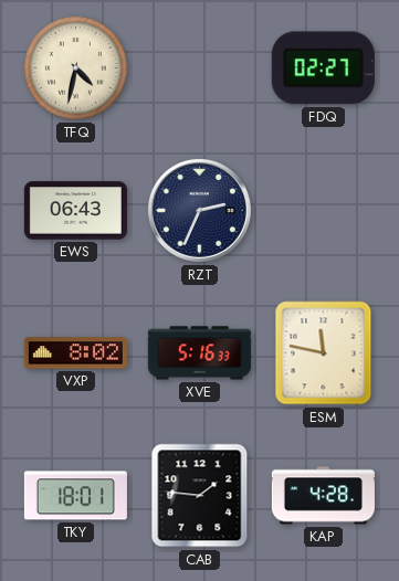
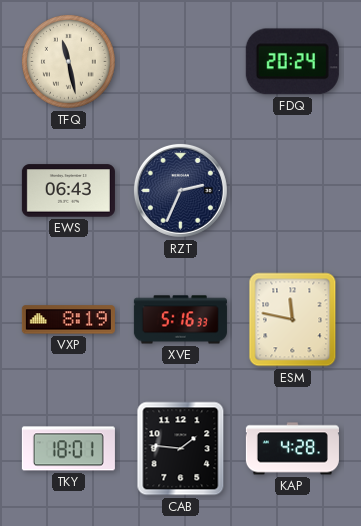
TFQ: 4:32 -> 11:28 (68, 61)
FDQ: 02:27 -> 20:24 (292, 62)
VXP: 8:02 -> 8:19 (68, 320)
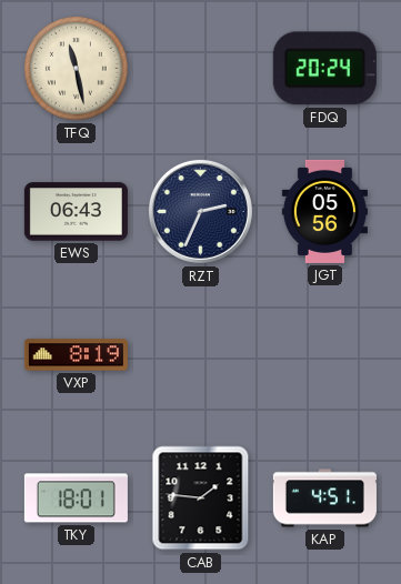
JGT: none -> 05:56 (324, 211)
XVE: 5:16 -> none (180, 320)
ESM: 11:47 -> none (293, 320)
KAP: 4:28 -> 4:51 (324, 499)
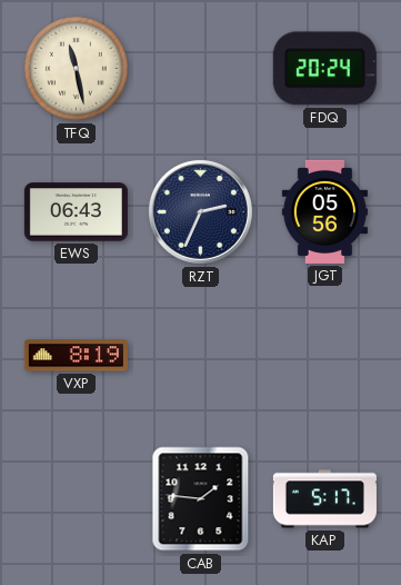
TKY: 18:01 -> none (76, 499)
KAP: 4:51 -> 5:17 (324, 499)
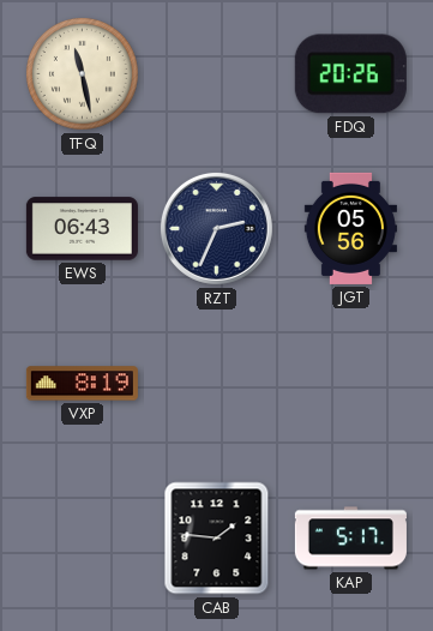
FDQ: 20:24 -> 20:26 (350, 74)
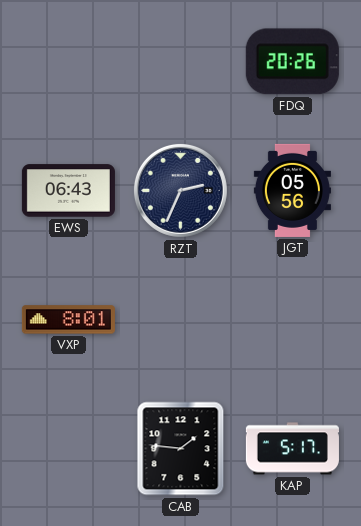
TFQ: 11:28 -> none (82, 73)
VXP: 8:19 -> 8:01 (68, 320)
